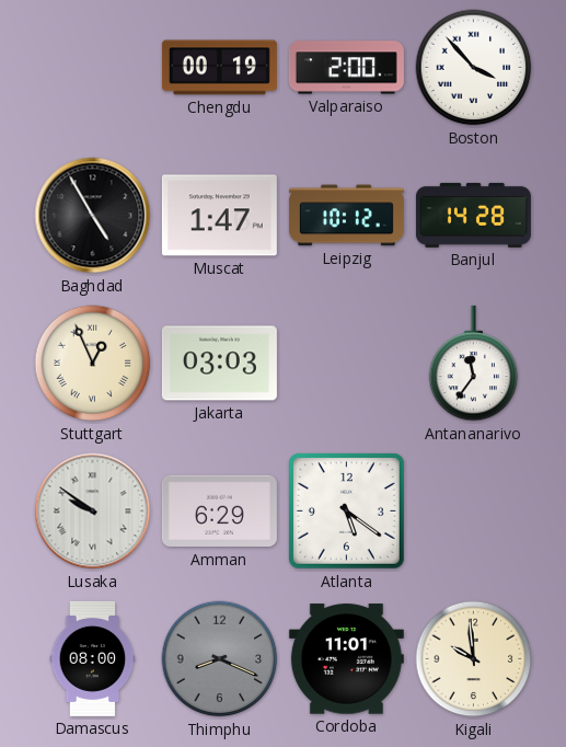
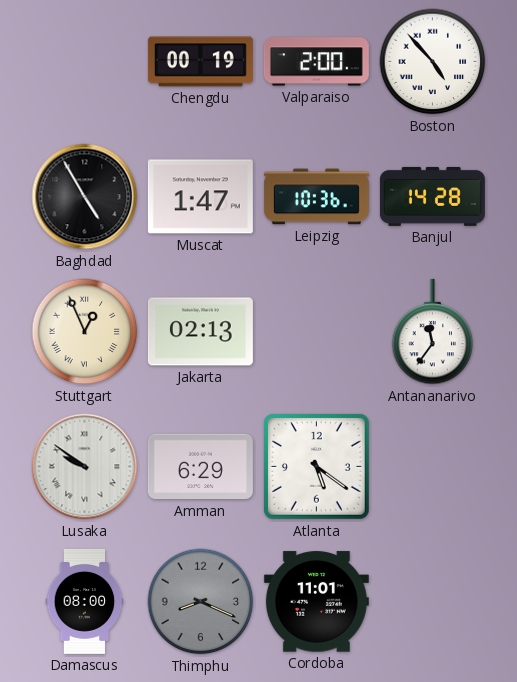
Boston: 3:53 -> 4:53 (433, 62)
Leipzig: 10:12 -> 10:36 (316, 197)
Jakarta: 03:03 -> 02:13 (200, 332)
Kigali: 9:59 -> none (474, 659)
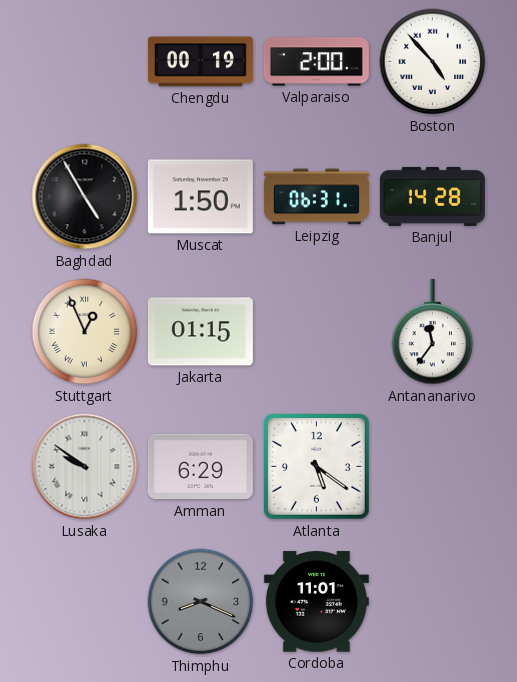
Muscat: 1:47 -> 1:50 (200, 197)
Leipzig: 10:36 -> 06:31 (316, 197)
Jakarta: 02:13 -> 01:15 (200, 332)
Damascus: 08:00 -> none (85, 601)
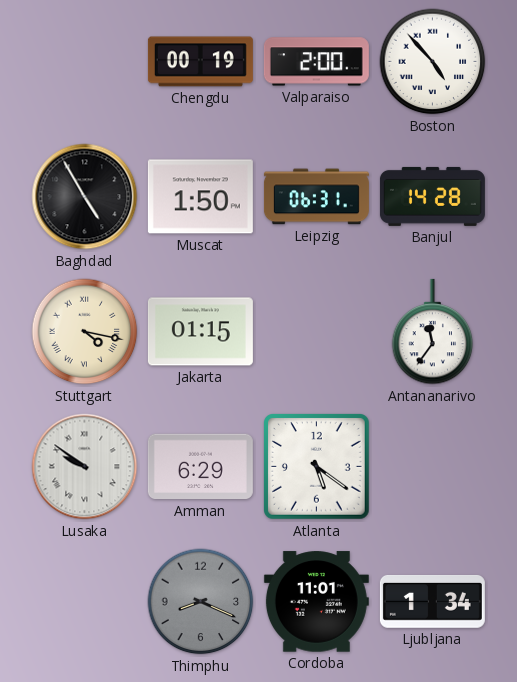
Stuttgart: 12:56 -> 4:17 (85, 332)
Ljubljana: none -> 1:34 (432, 601)
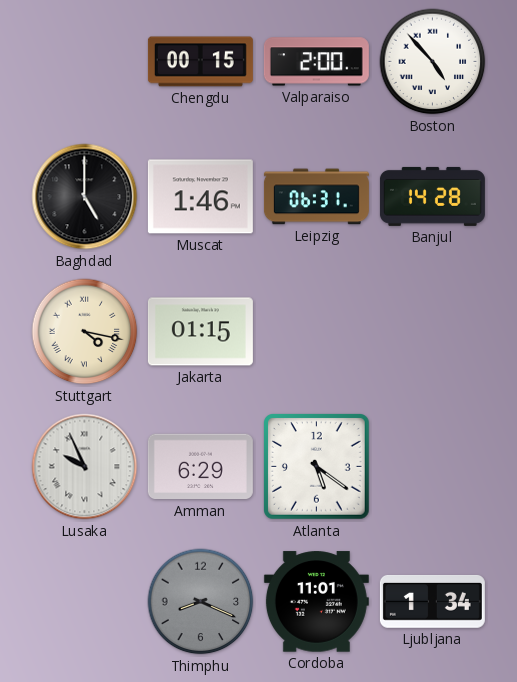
Chengdu: 00:19 -> 00:15 (200, 62)
Baghdad: 4:55 -> 5:00 (85, 197)
Muscat: 1:50 -> 1:46 (200, 197)
Antananarivo: 11:36 -> none (433, 332)
Lusaka: 9:51 -> 9:56 (85, 467)
